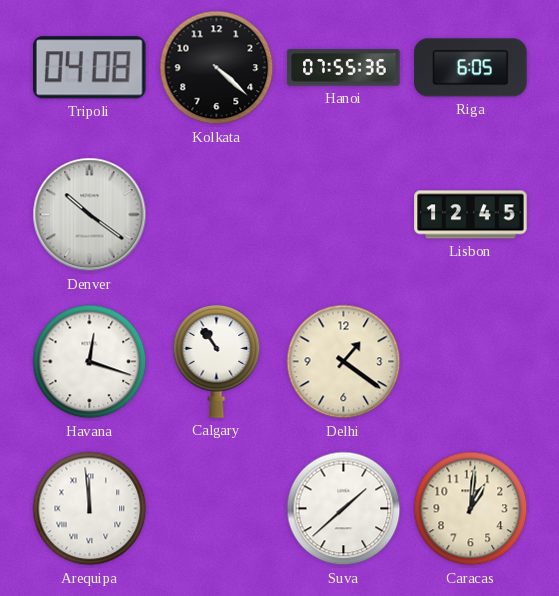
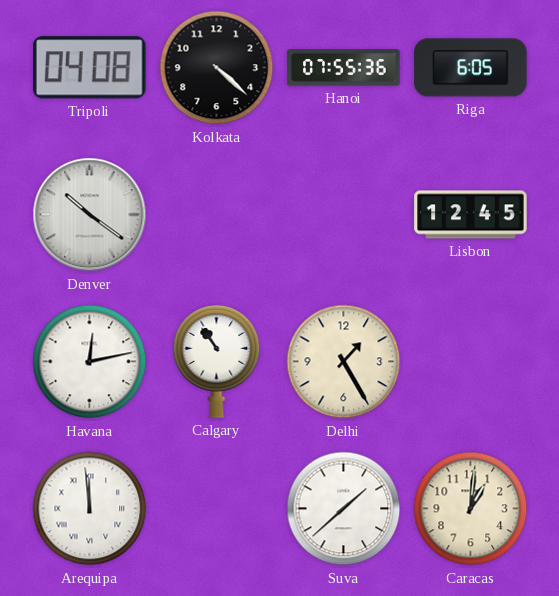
Havana: 12:18 -> 12:13 (90, 362)
Delhi: 1:21 -> 1:25 (344, 362)
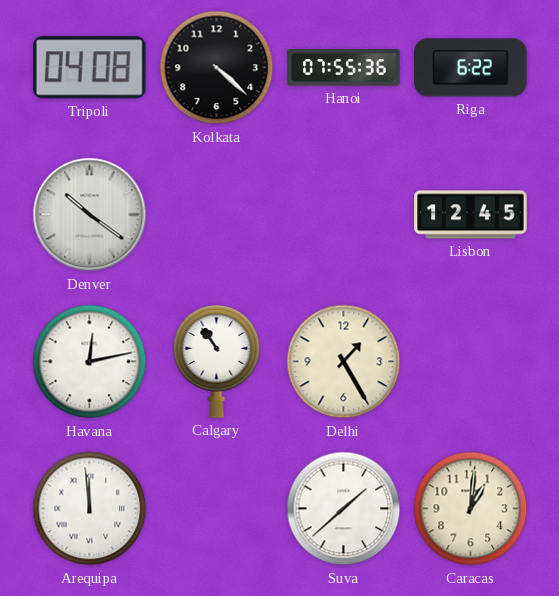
Riga: 6:05 -> 6:22 (471, 68)
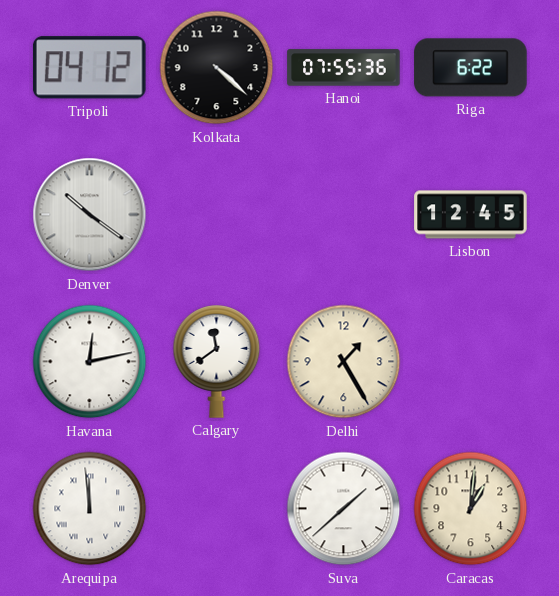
Tripoli: 04:08 -> 04:12 (89, 68)
Calgary: 10:54 -> 11:39 (217, 362)
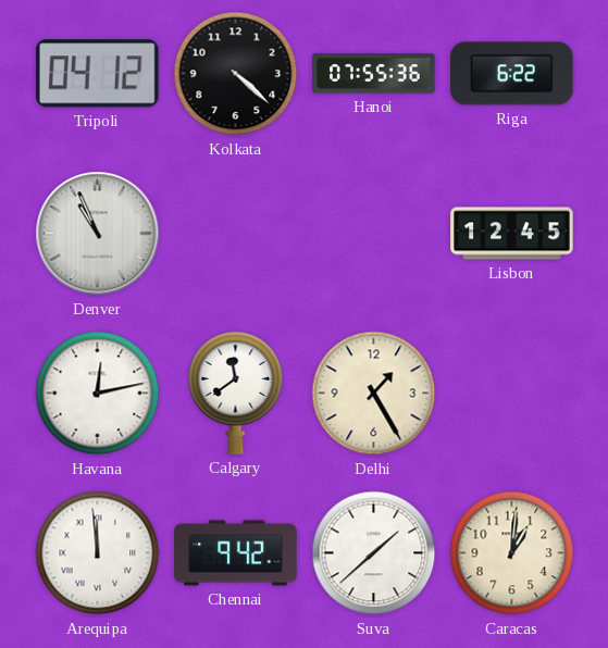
Denver: 10:21 -> 10:56 (98, 234)
Chennai: none -> 9:42 (236, 553)
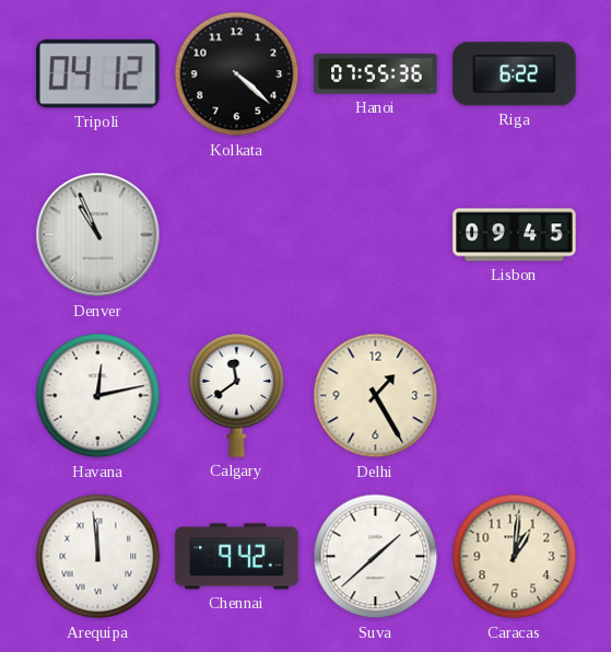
Lisbon: 12:45 -> 09:45 (515, 235)
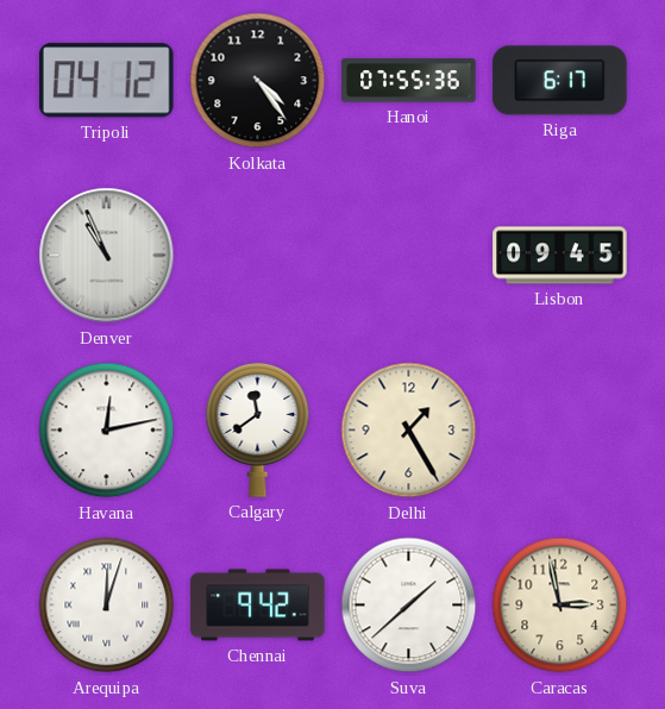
Kolkata: 4:22 -> 4:24 (258, 81)
Riga: 6:22 -> 6:17 (560, 81)
Arequipa: 11:59 -> 12:03 (107, 606)
Caracas: 1:01 -> 2:58 (560, 606)
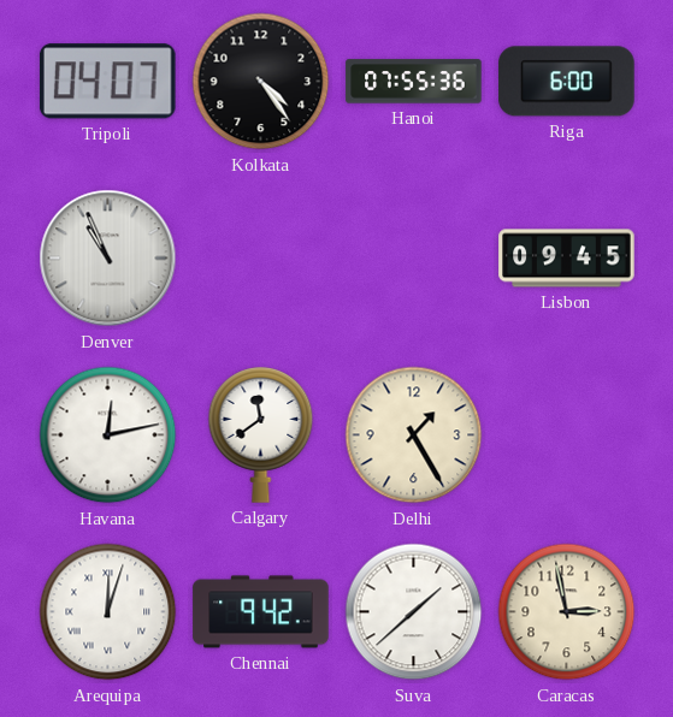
Tripoli: 04:12 -> 04:07 (107, 82)
Riga: 6:17 -> 6:00 (567, 82)
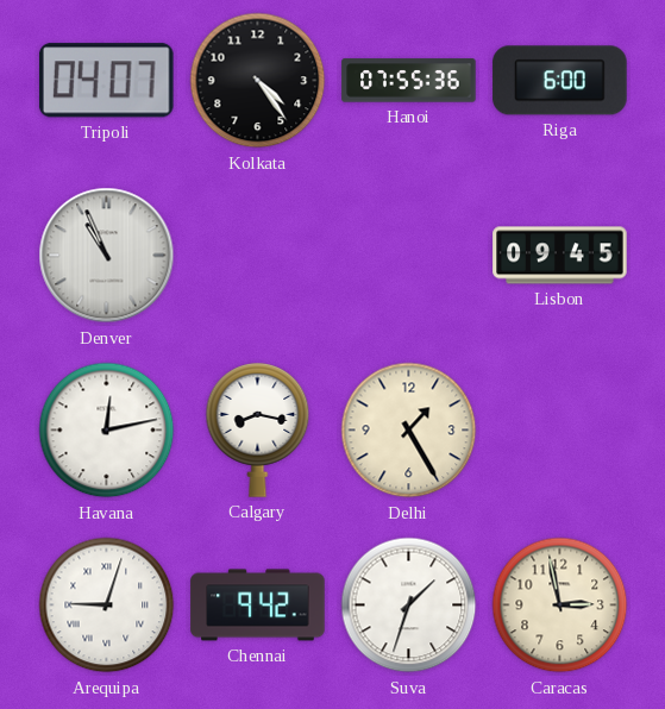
Calgary: 11:39 -> 8:17 (258, 431)
Arequipa: 12:03 -> 9:03 (107, 606)
Suva: 1:38 -> 1:33 (409, 606)
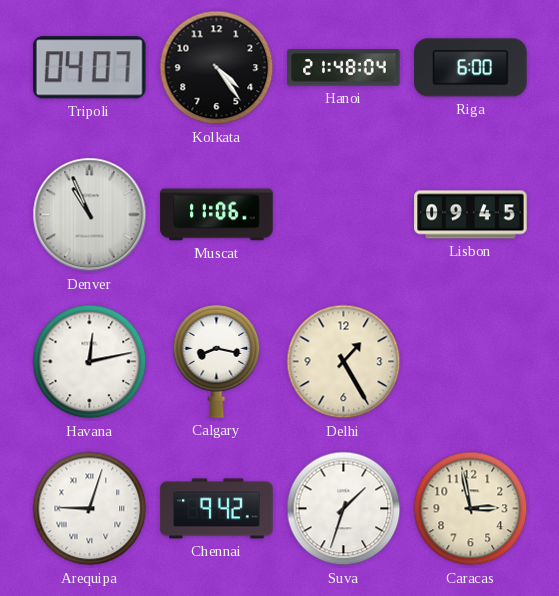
Hanoi: 07:55 -> 21:48 (344, 68)
Muscat: none -> 11:06 (217, 215)
